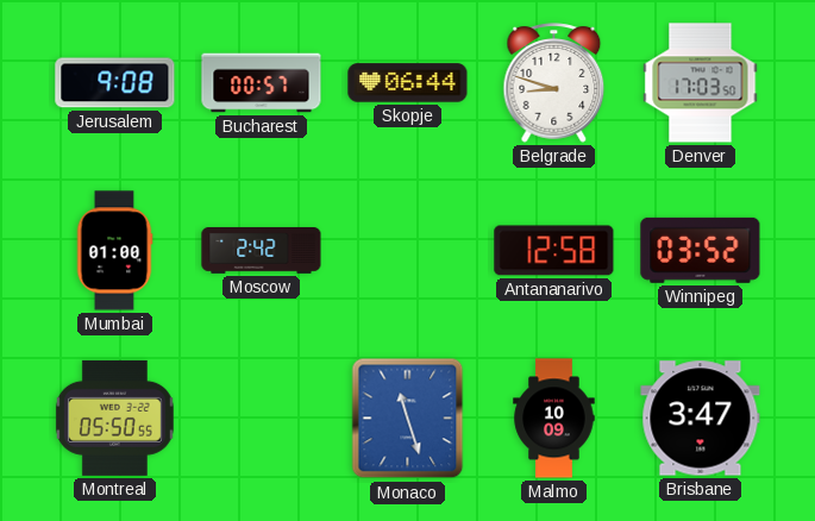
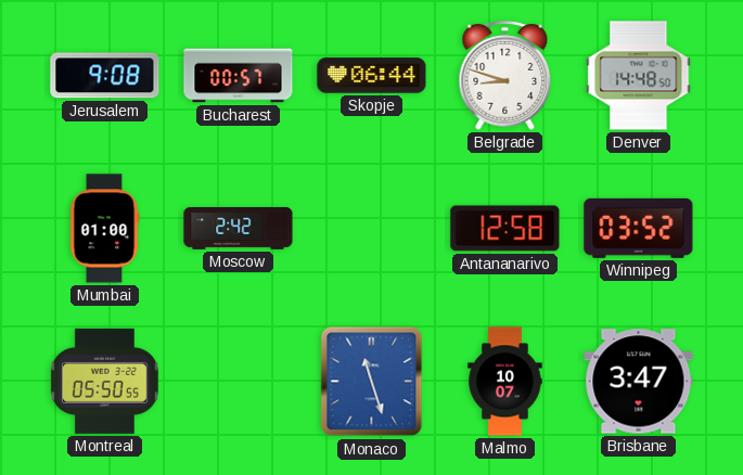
Denver: 17:03 -> 14:48 (639, 76)
Malmo: 10:09 -> 10:07 (505, 382)
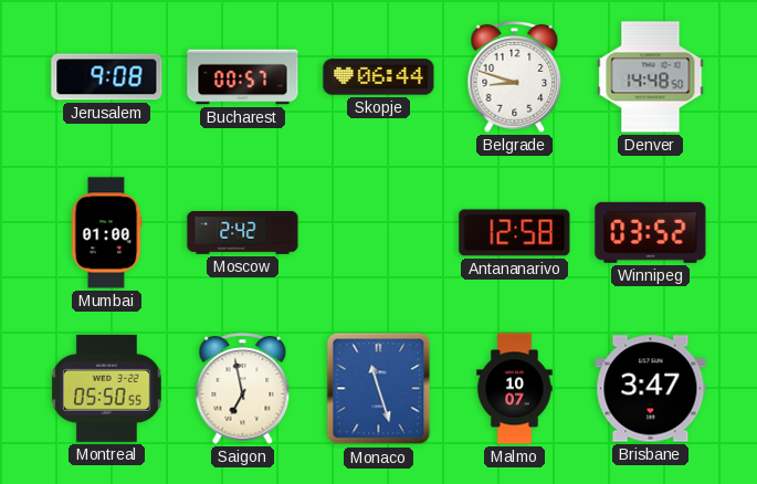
Saigon: none -> 6:58 (243, 389)
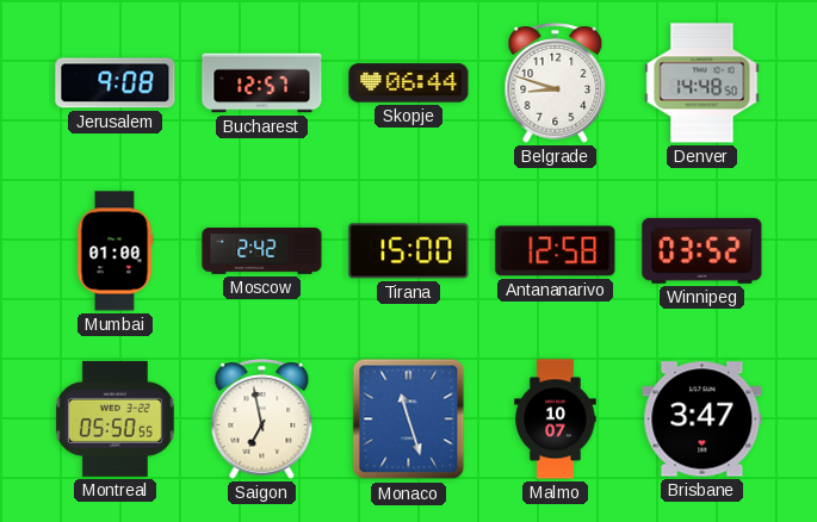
Bucharest: 00:57 -> 12:57 (262, 83)
Tirana: none -> 15:00 (409, 251)
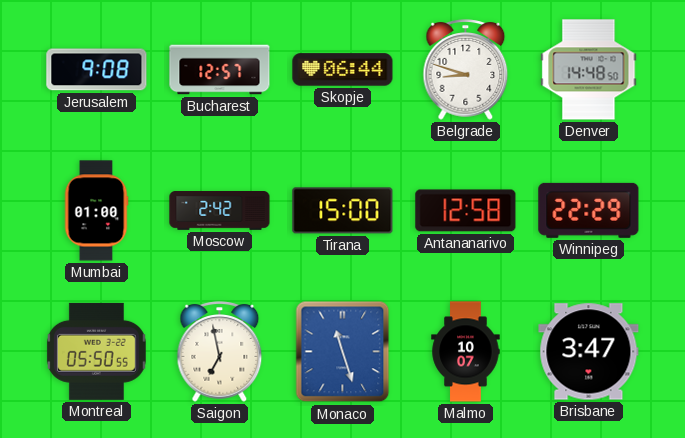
Winnipeg: 03:52 -> 22:29 (589, 210)
